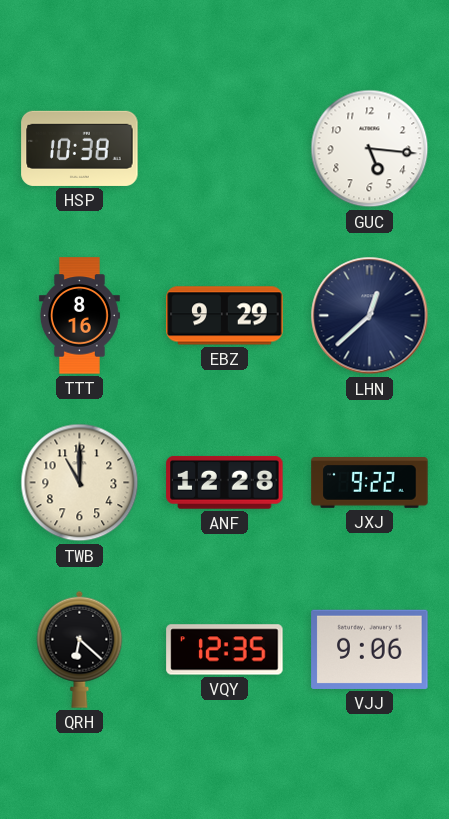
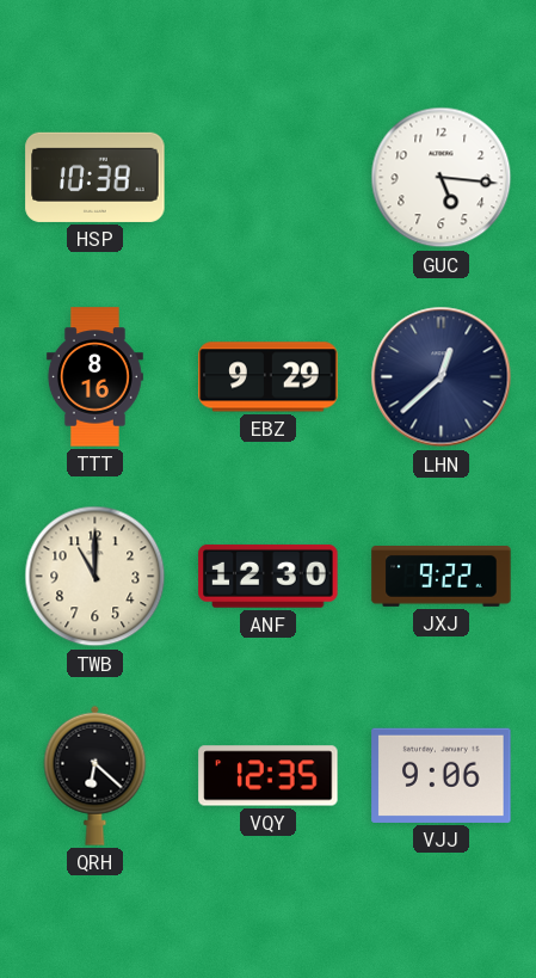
ANF: 12:28 -> 12:30 (269, 576)
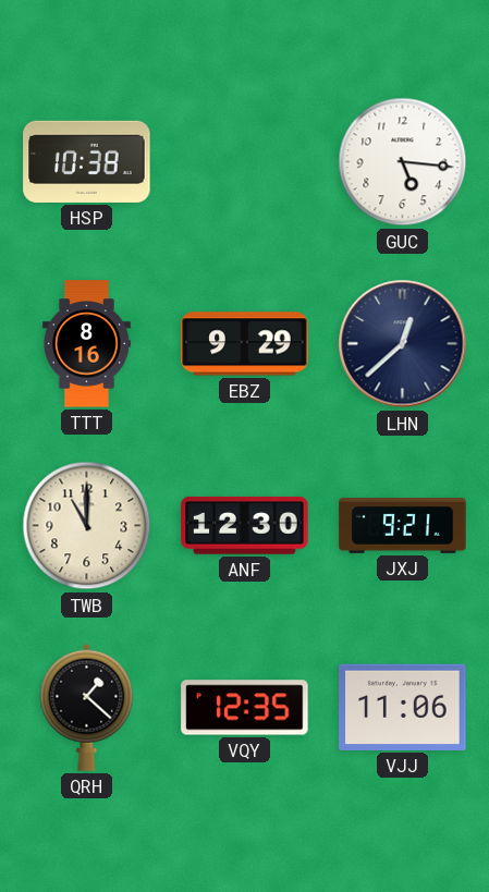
JXJ: 9:22 -> 9:21 (403, 526)
QRH: 6:22 -> 1:22 (87, 707)
VJJ: 9:06 -> 11:06 (403, 707)
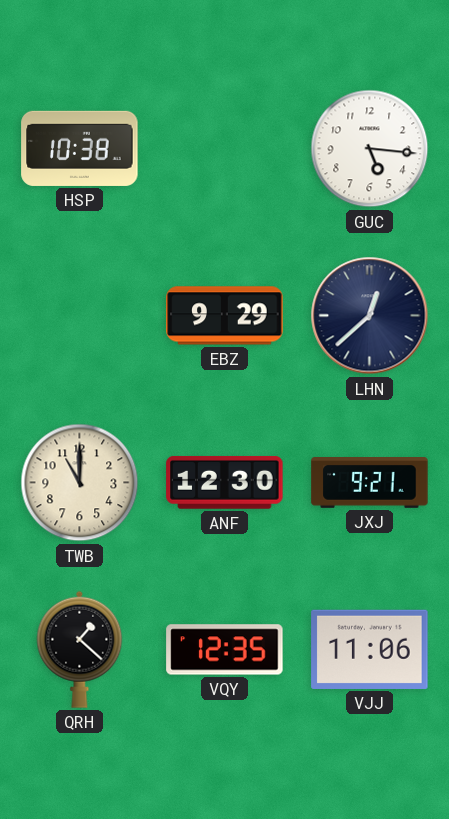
TTT: 8:16 -> none (86, 344)
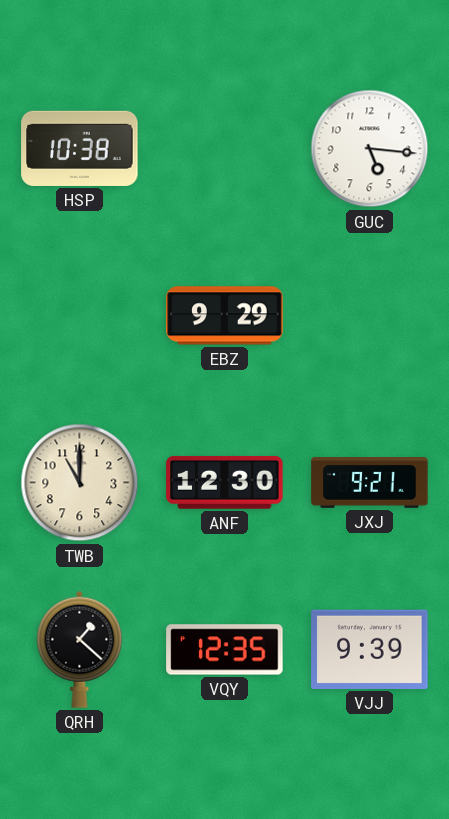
LHN: 12:38 -> none (370, 316)
VJJ: 11:06 -> 9:39 (370, 649)
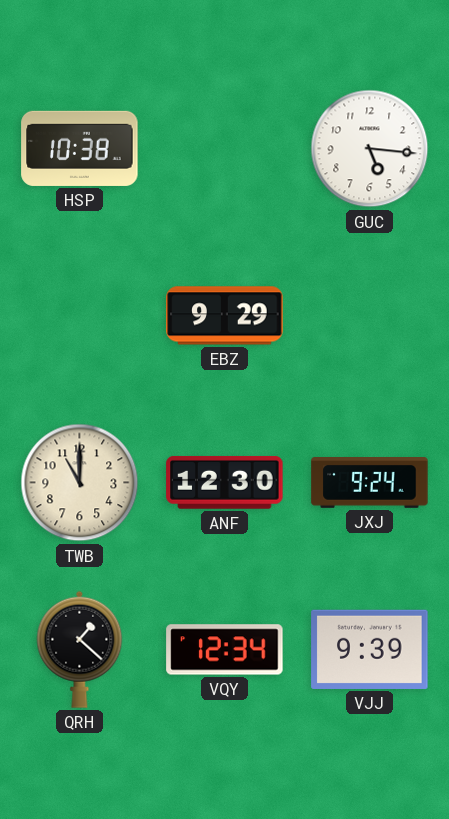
JXJ: 9:21 -> 9:24 (370, 483)
VQY: 12:35 -> 12:34 (225, 650)
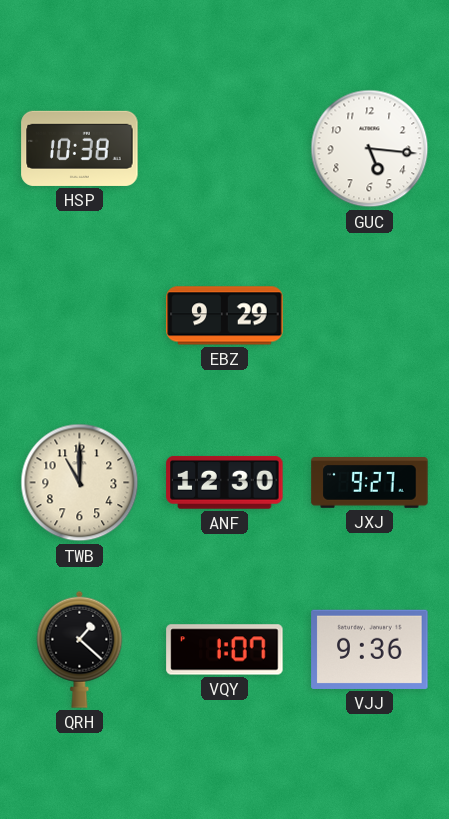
JXJ: 9:24 -> 9:27 (370, 483)
VQY: 12:34 -> 1:07 (225, 650)
VJJ: 9:39 -> 9:36 (370, 649)
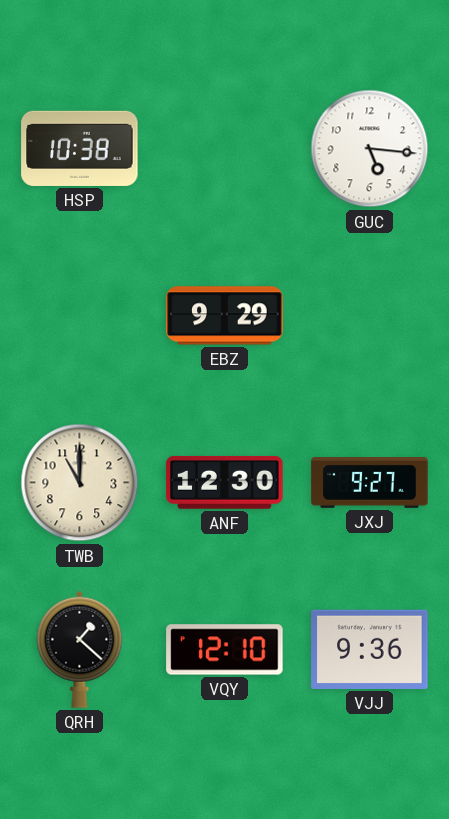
VQY: 1:07 -> 12:10 (225, 650)
